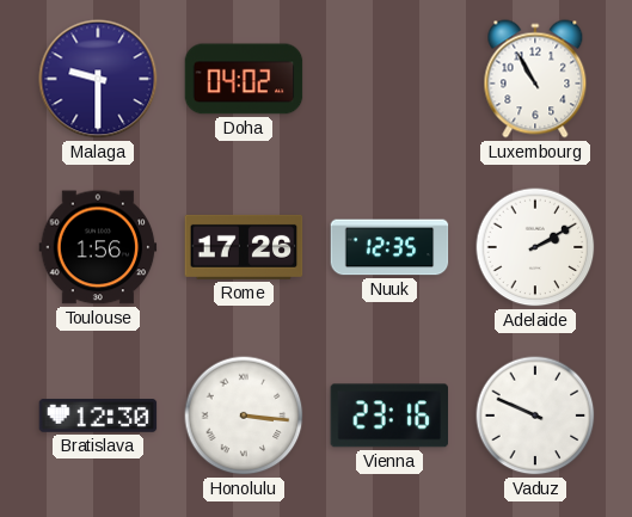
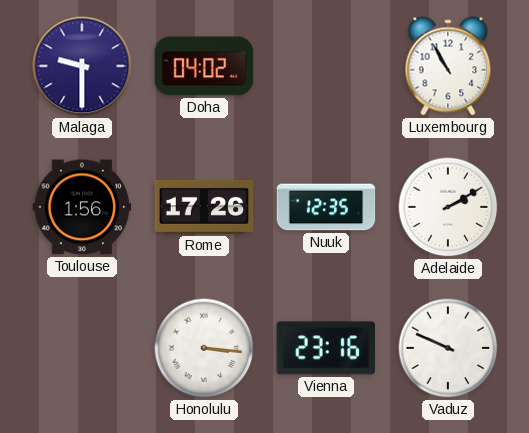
Bratislava: 12:30 -> none (98, 416)
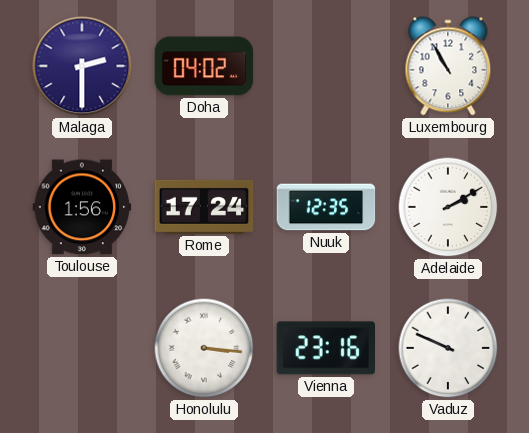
Malaga: 9:30 -> 2:30 (82, 66)
Rome: 17:26 -> 17:24 (204, 207)
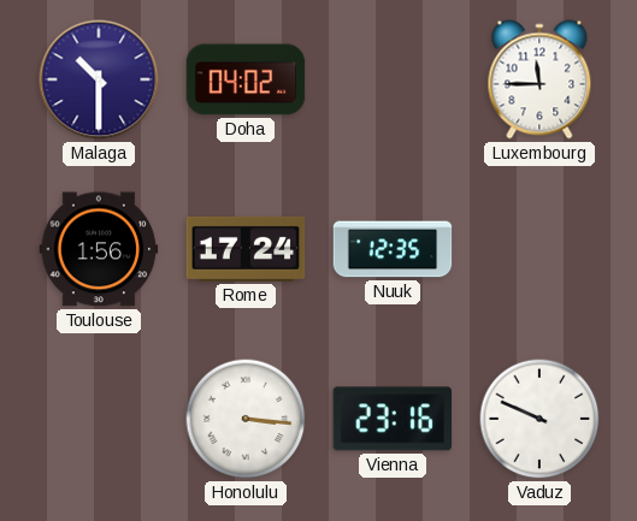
Malaga: 2:30 -> 10:30 (99, 79)
Luxembourg: 10:55 -> 11:45 (539, 79)
Adelaide: 2:10 -> none (448, 207)
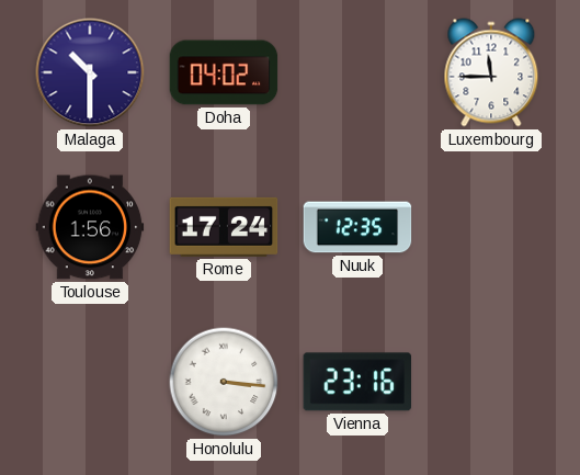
Vaduz: 9:49 -> none (539, 419)
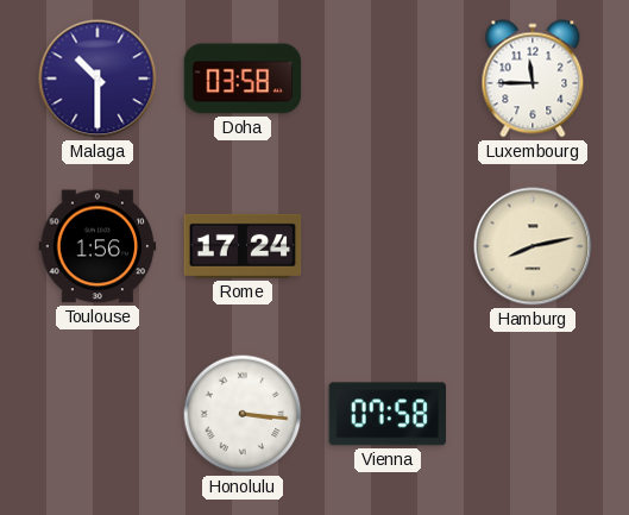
Doha: 04:02 -> 03:58 (243, 78)
Nuuk: 12:35 -> none (357, 227)
Hamburg: none -> 8:13 (533, 246)
Vienna: 23:16 -> 07:58 (386, 414)
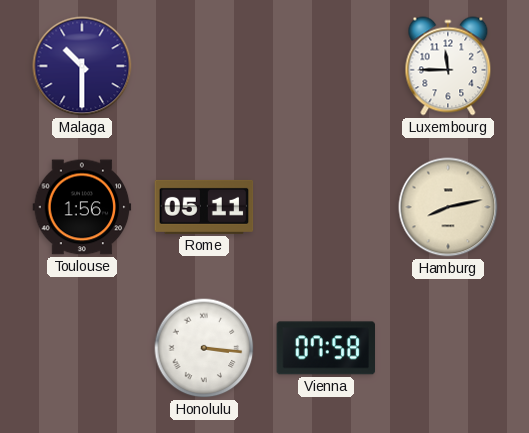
Doha: 03:58 -> none (243, 78)
Rome: 17:24 -> 05:11 (204, 207)
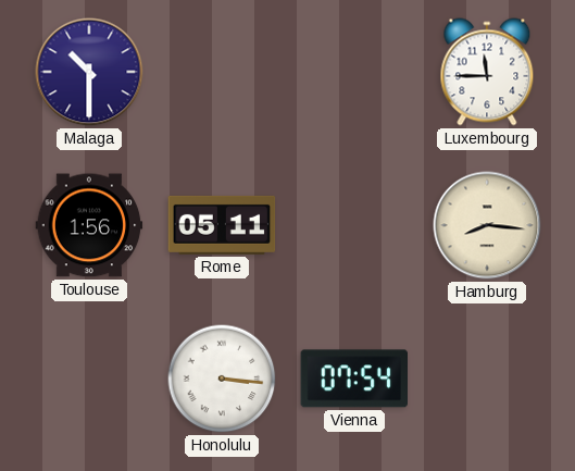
Hamburg: 8:13 -> 8:16 (487, 225)
Vienna: 07:58 -> 07:54 (353, 379)
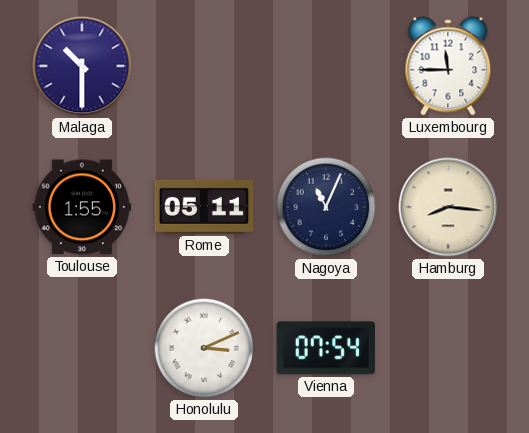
Toulouse: 1:56 -> 1:55 (82, 207)
Nagoya: none -> 11:04 (326, 207)
Honolulu: 3:16 -> 3:11 (204, 348)
